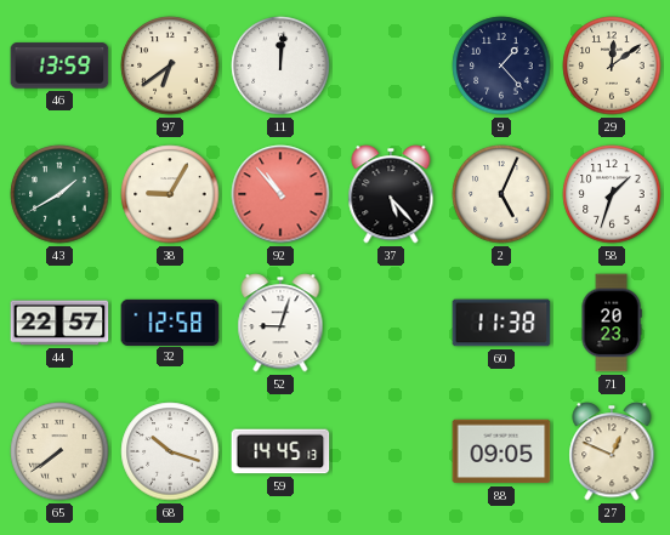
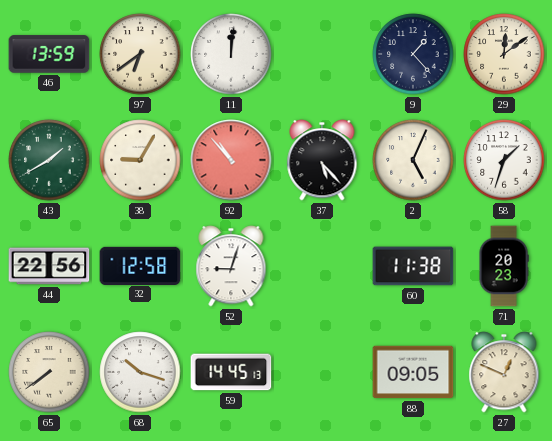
44: 22:57 -> 22:56 (49, 266)
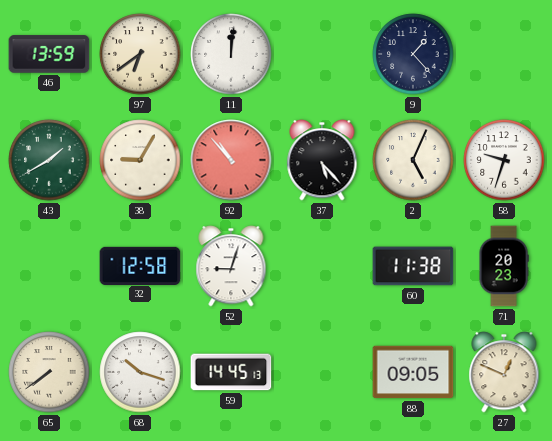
29: 12:09 -> none (504, 54)
58: 1:33 -> 9:33 (504, 160)
44: 22:56 -> none (49, 266)
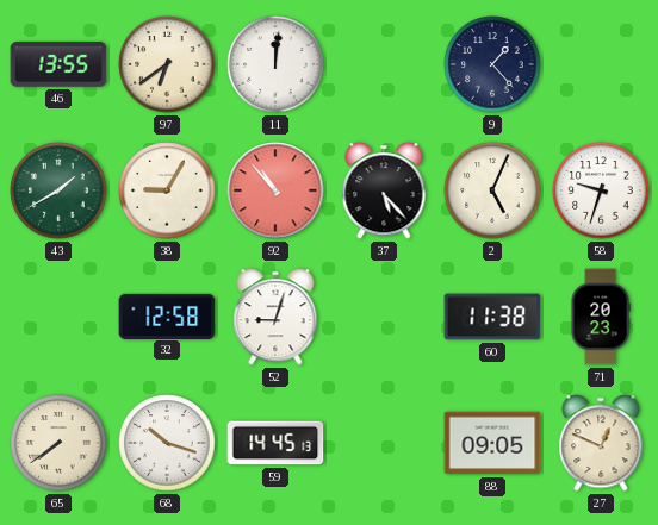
46: 13:59 -> 13:55 (58, 64)
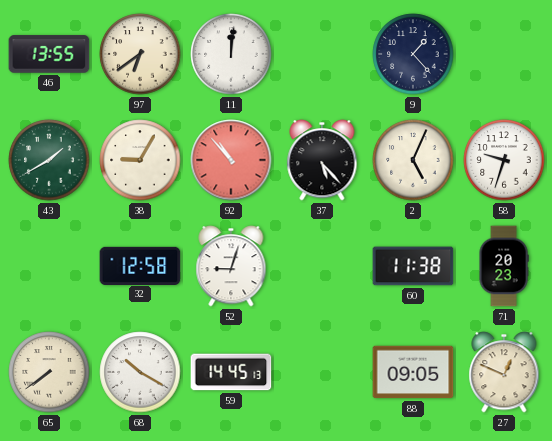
68: 10:18 -> 10:20 (140, 372)
